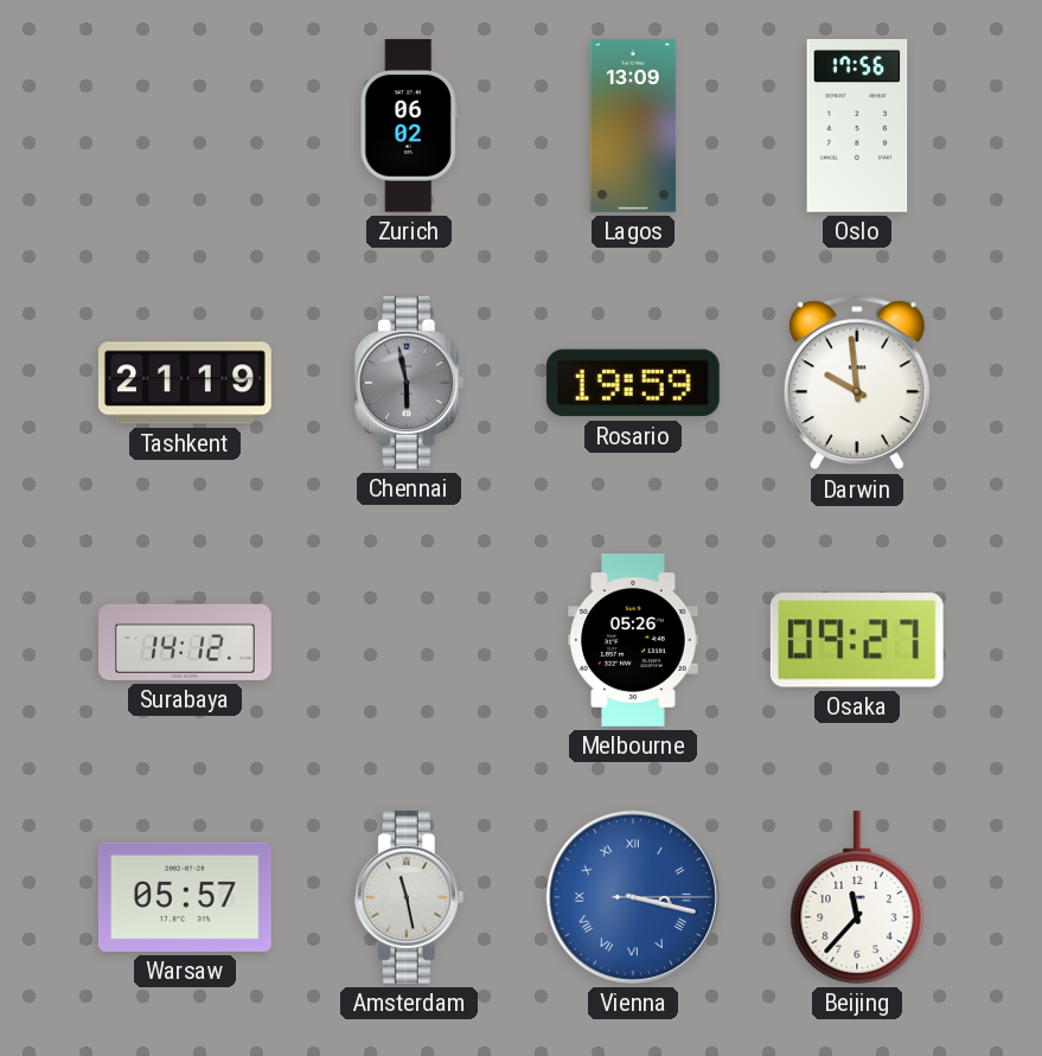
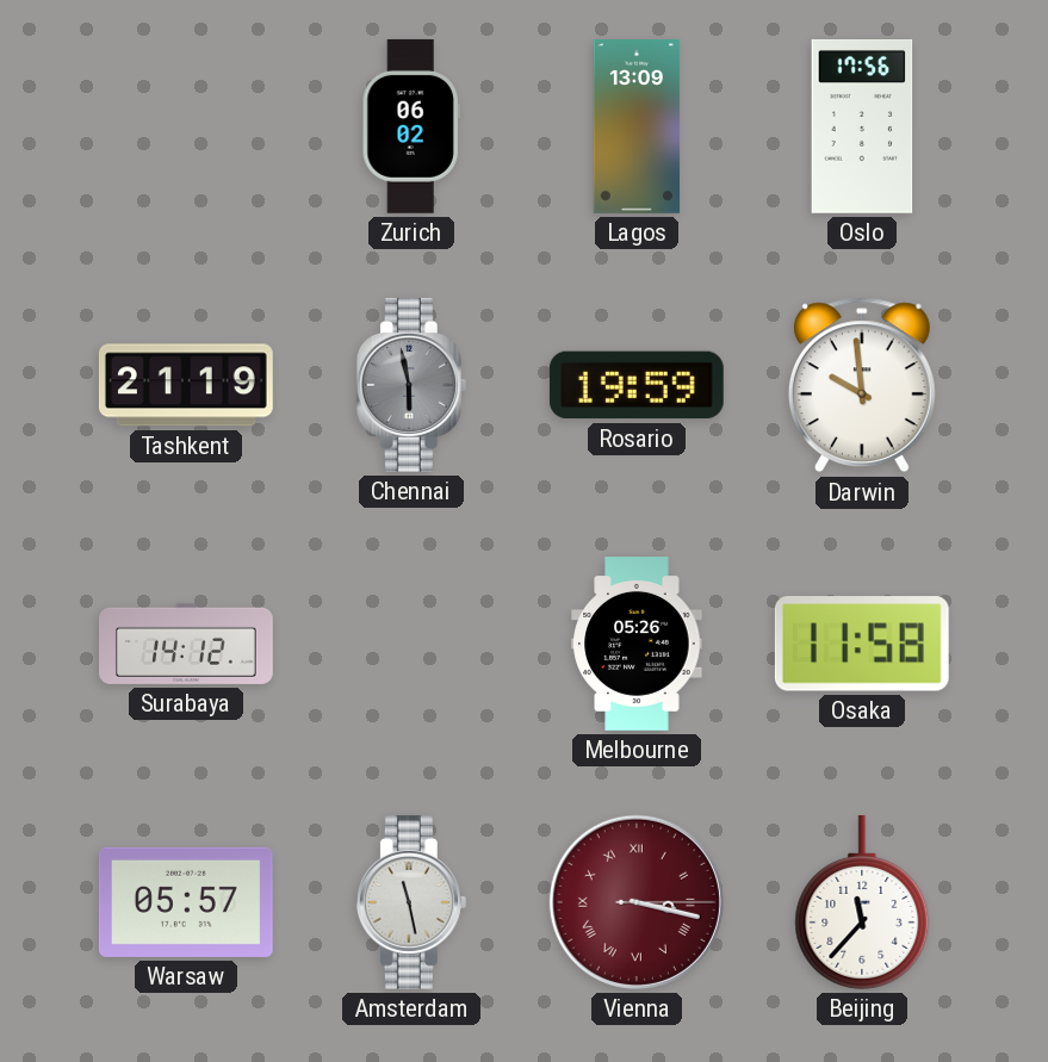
Osaka: 09:27 -> 11:58 (862, 644)
Vienna dial: blue -> burgundy (637, 902)
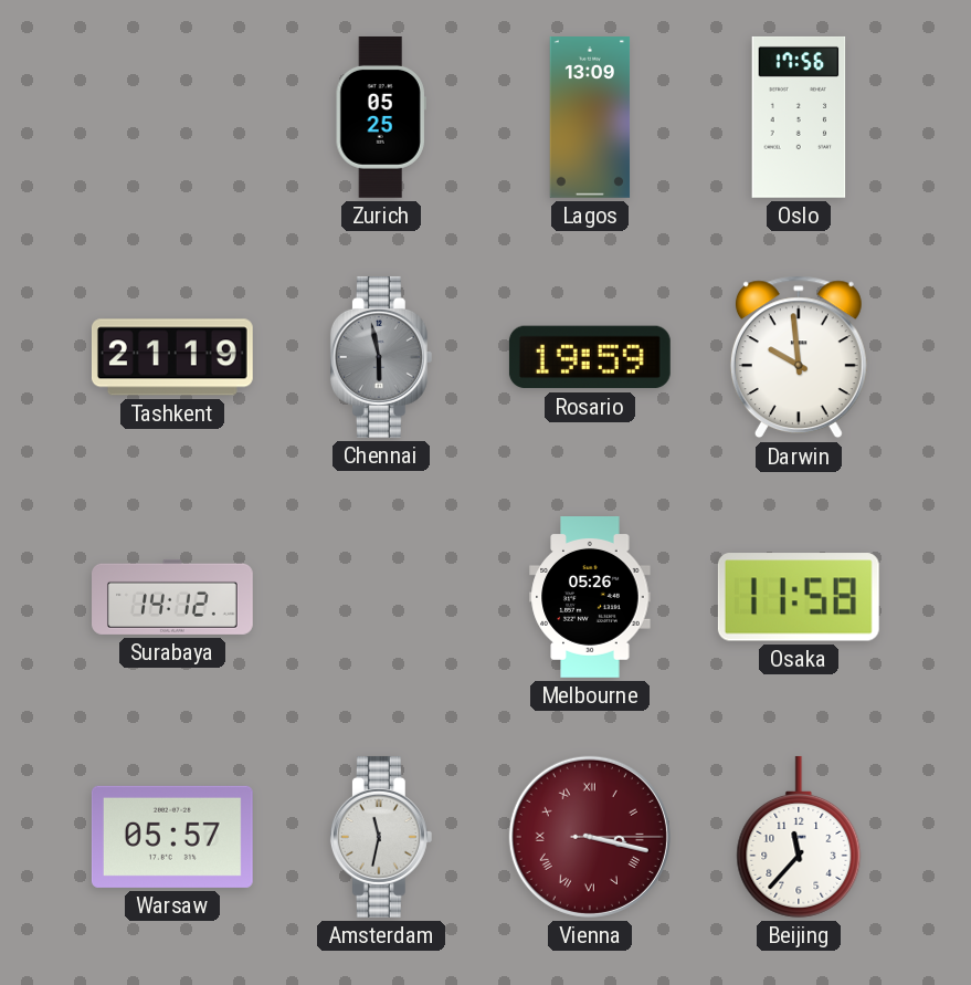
Zurich: 06:02 -> 05:25 (381, 117)
Amsterdam: 11:28 -> 11:32 (381, 837)
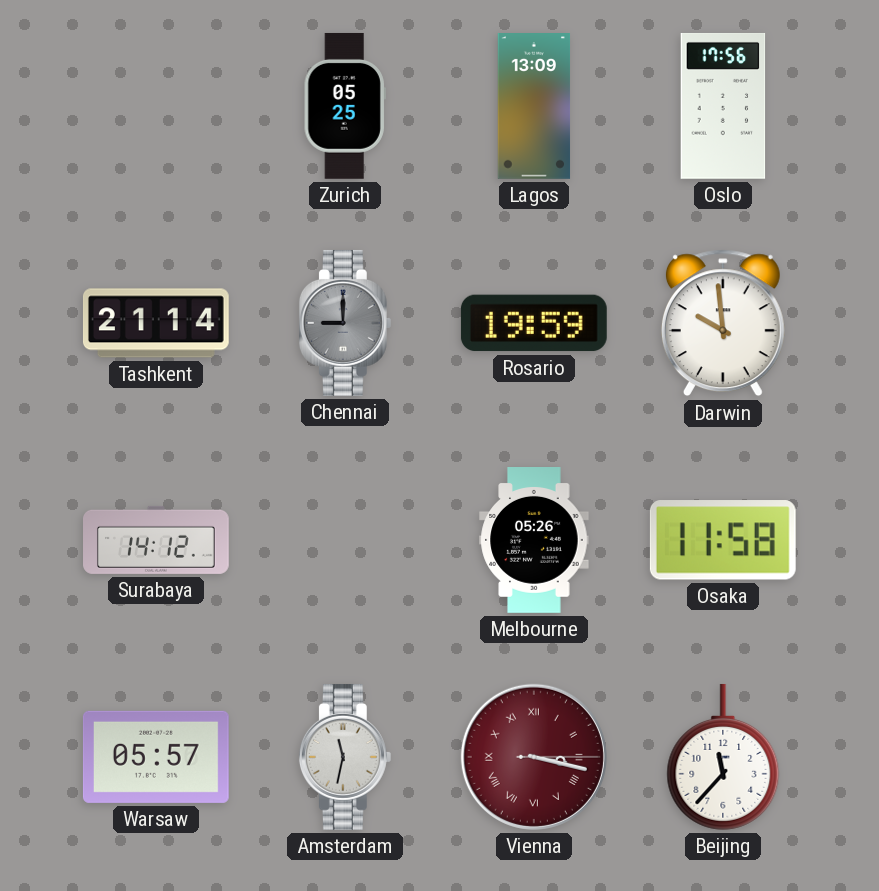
Tashkent: 21:19 -> 21:14 (156, 323)
Chennai: 5:58 -> 9:00 (345, 323)
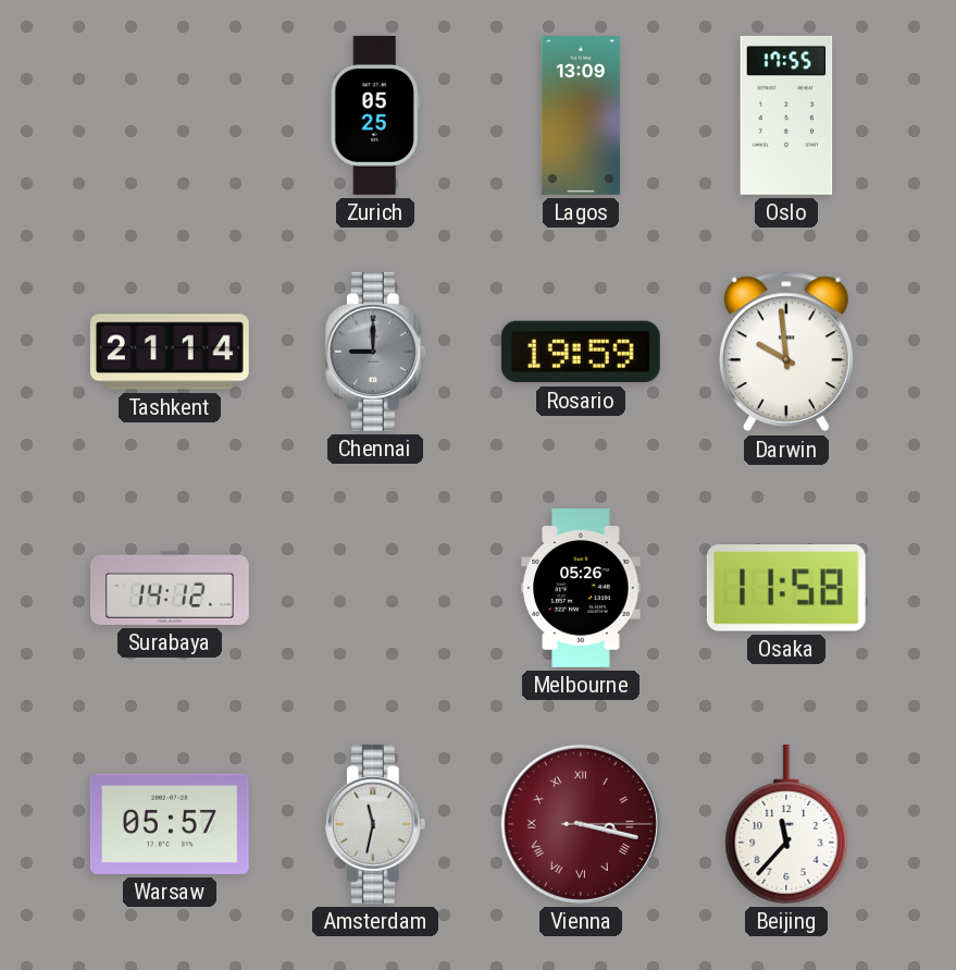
Oslo: 17:56 -> 17:55 (786, 115)
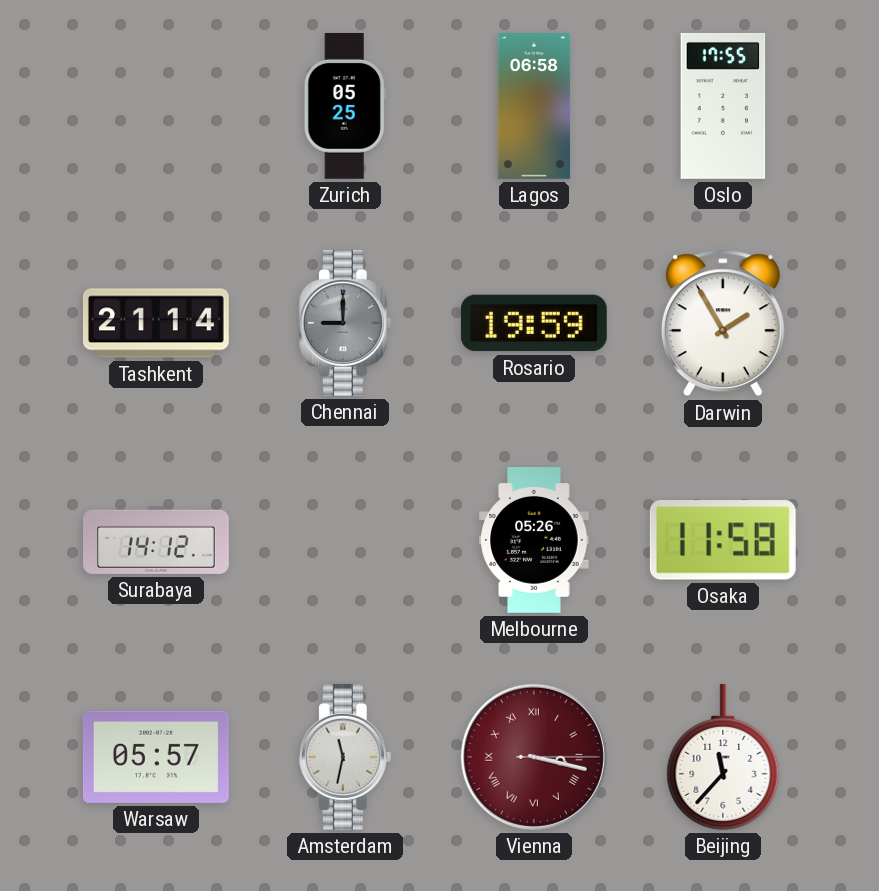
Lagos: 13:09 -> 06:58 (534, 107)
Darwin: 9:59 -> 1:55 (723, 323)
